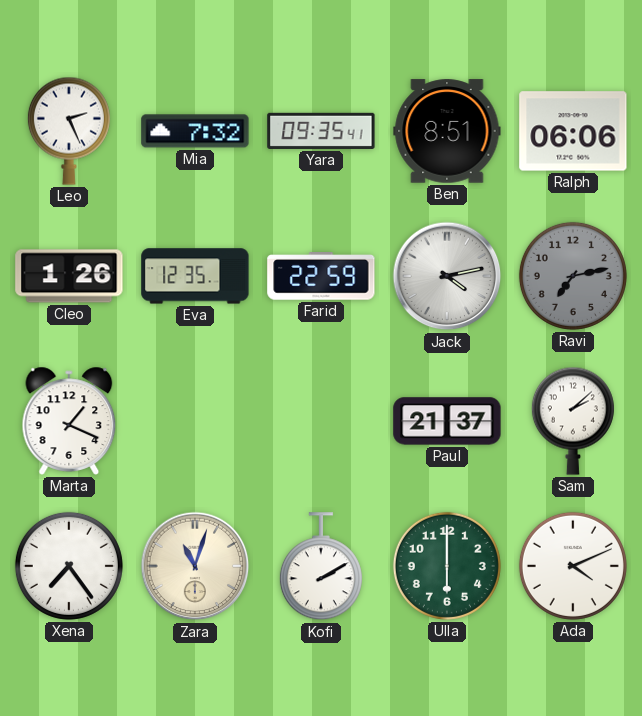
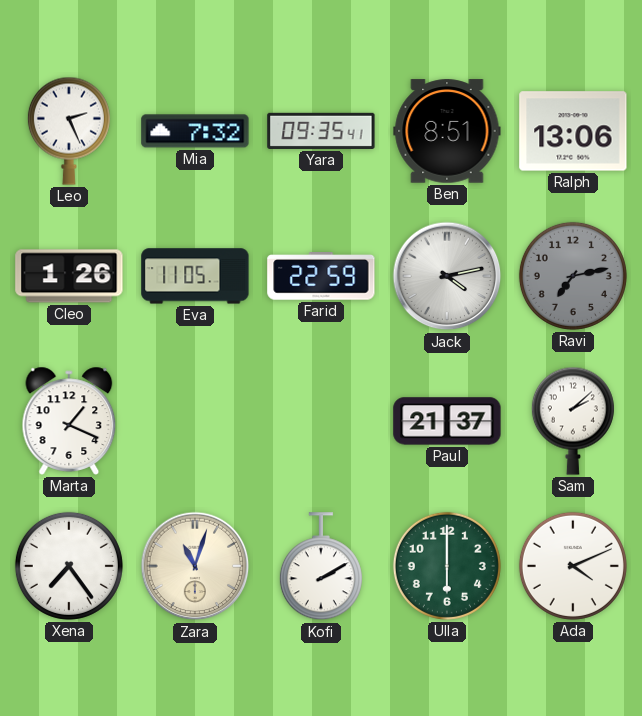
Ralph: 06:06 -> 13:06 (573, 131)
Eva: 12:35 -> 11:05 (195, 276)
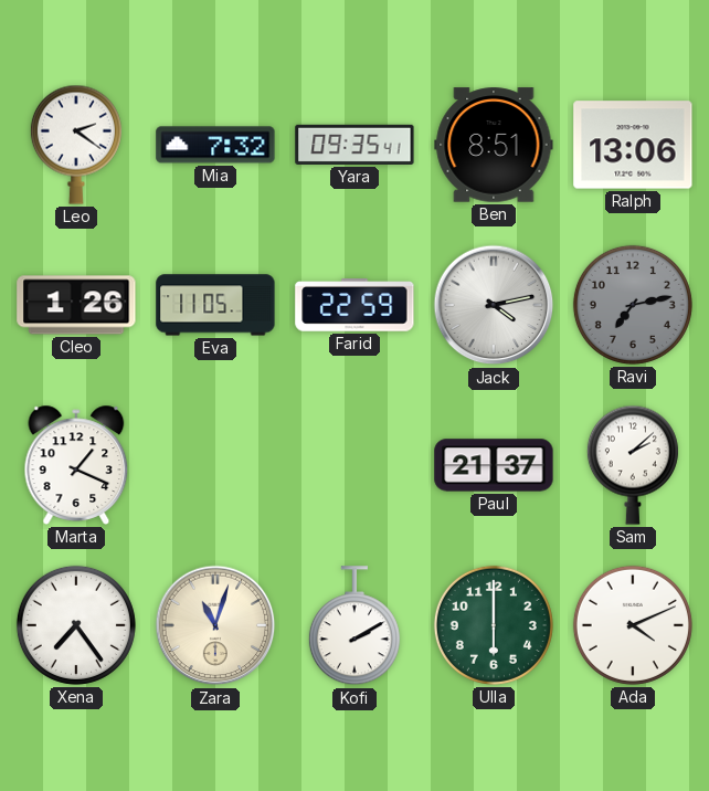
Leo: 2:26 -> 2:21 (76, 145)
